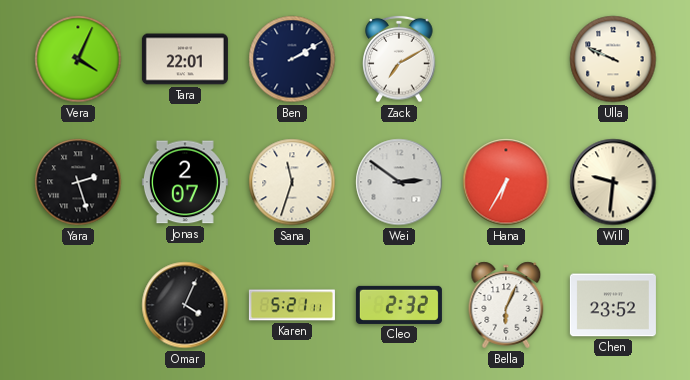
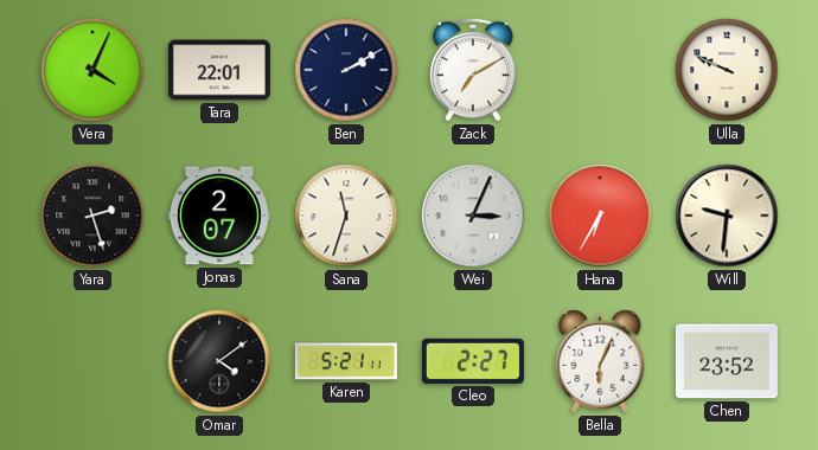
Wei: 2:51 -> 3:04 (473, 216)
Omar: 4:04 -> 4:09 (219, 361)
Cleo: 2:32 -> 2:27 (473, 361)
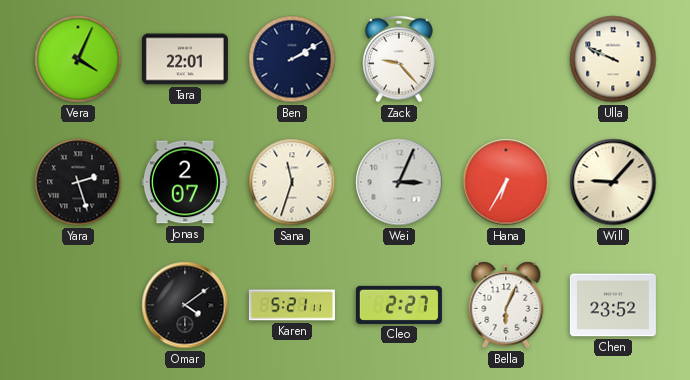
Zack: 7:10 -> 9:23 (399, 59)
Will: 9:31 -> 9:07 (613, 182)
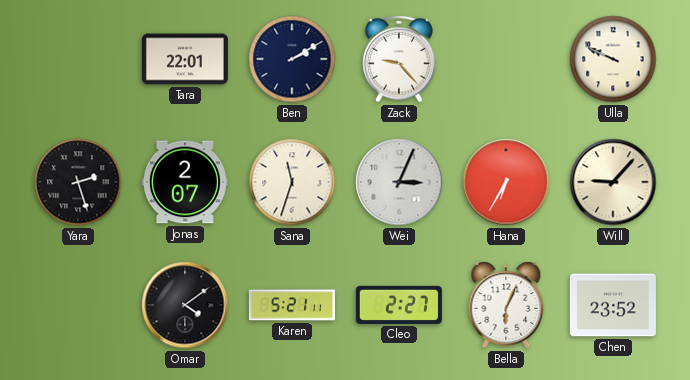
Vera: 4:04 -> none (78, 59)
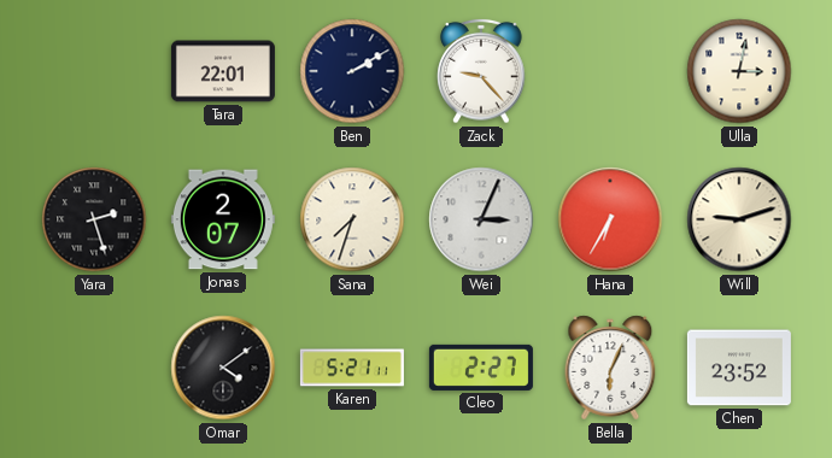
Ulla: 9:49 -> 3:02 (739, 71)
Sana: 11:33 -> 7:33 (352, 219)
Will: 9:07 -> 9:12 (739, 219)
